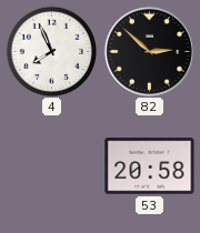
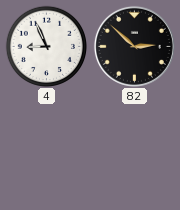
4: 7:56 -> 8:56 (46, 46)
53: 20:58 -> none (150, 166)
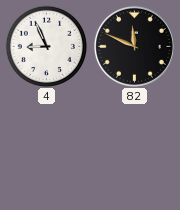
82: 2:52 -> 11:49 (134, 46)
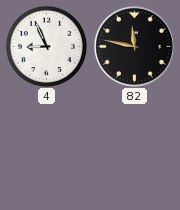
82: 11:49 -> 11:47 (134, 46)
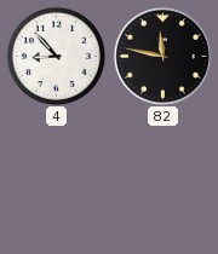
4: 8:56 -> 8:53 (56, 56)
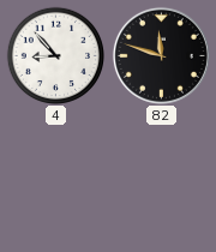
82: 11:47 -> 11:48 (161, 55)
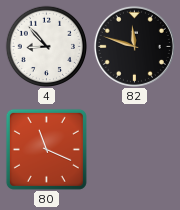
80: none -> 11:19 (46, 149)
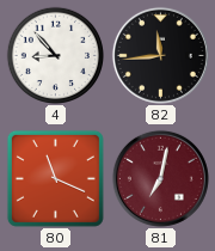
82: 11:48 -> 11:44 (160, 55)
81: none -> 7:02 (160, 178)
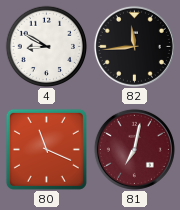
4: 8:53 -> 8:50 (46, 46)
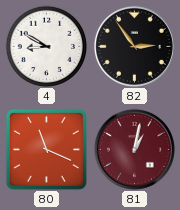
82: 11:44 -> 2:54 (134, 46)
81: 7:02 -> 1:02 (134, 149)
